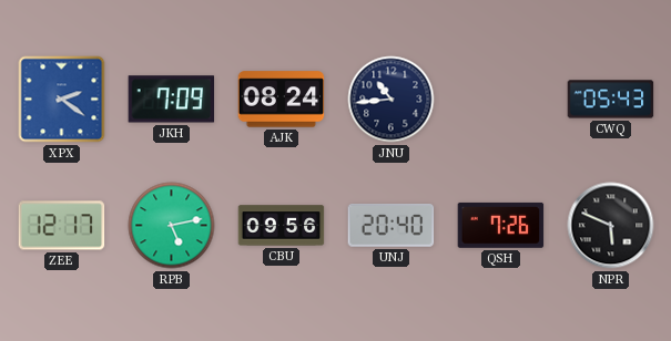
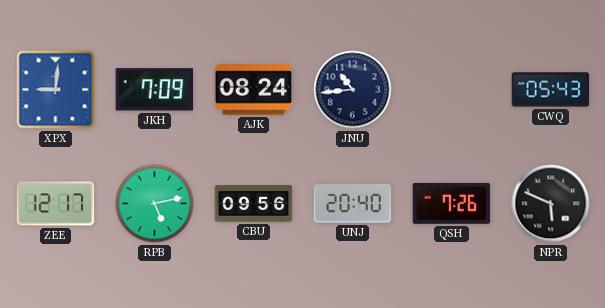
XPX: 2:21 -> 9:01 (56, 90)
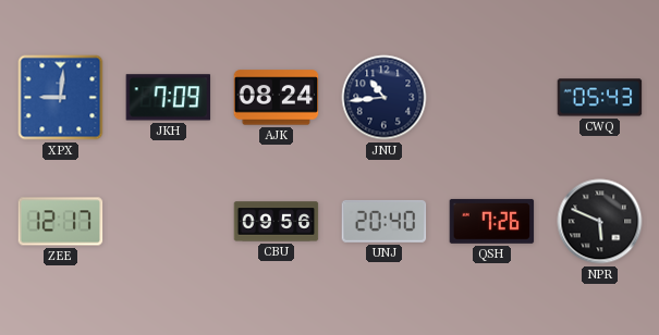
RPB: 5:13 -> none (155, 204)
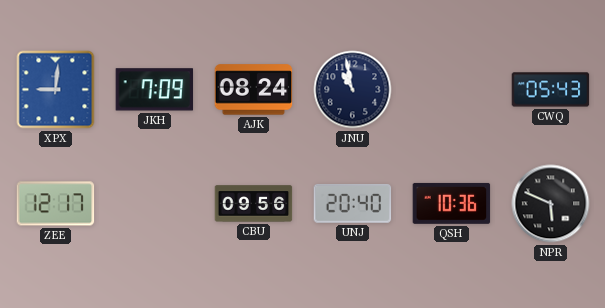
JNU: 10:44 -> 10:58 (353, 90)
QSH: 7:26 -> 10:36 (452, 203)
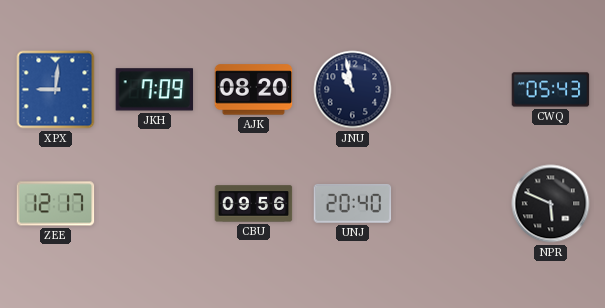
AJK: 08:24 -> 08:20 (254, 90)
QSH: 10:36 -> none (452, 203)
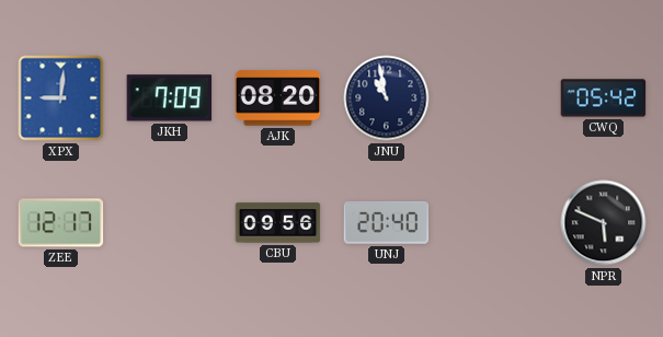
CWQ: 05:43 -> 05:42 (604, 98)
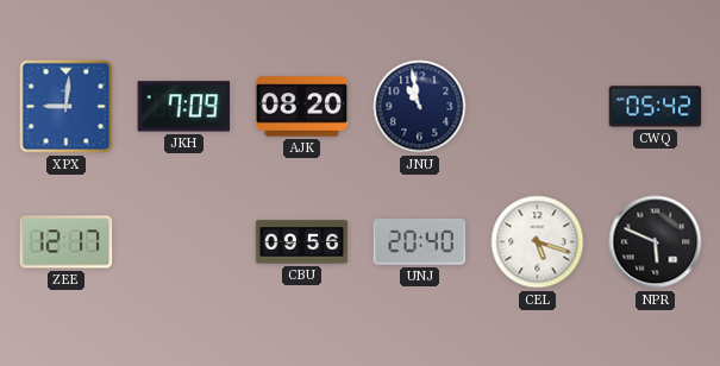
CEL: none -> 5:18 (538, 242)
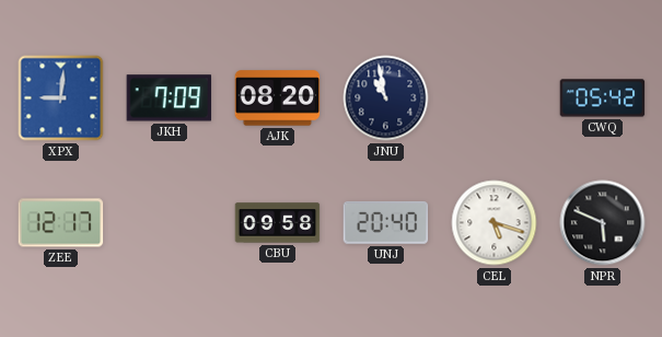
CBU: 09:56 -> 09:58 (278, 223)
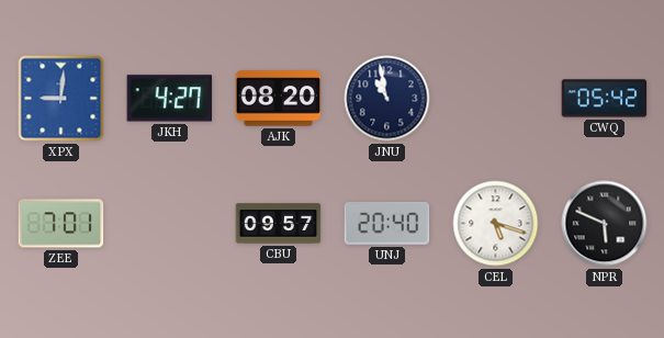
JKH: 7:09 -> 4:27 (170, 99)
ZEE: 12:17 -> 7:01 (61, 224)
CBU: 09:58 -> 09:57 (279, 224)
